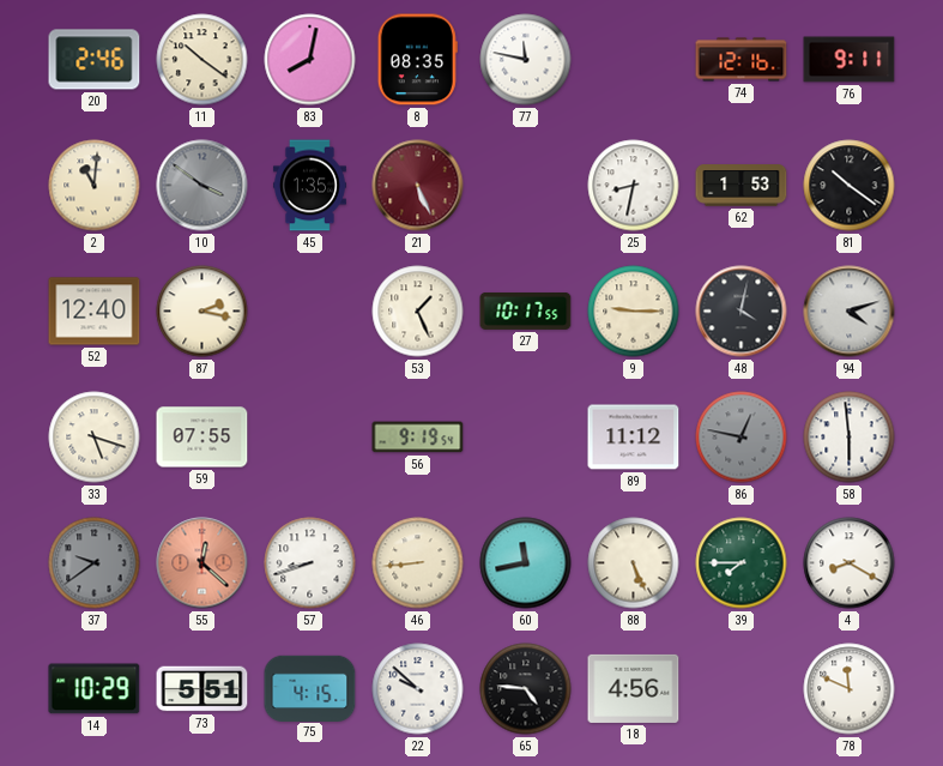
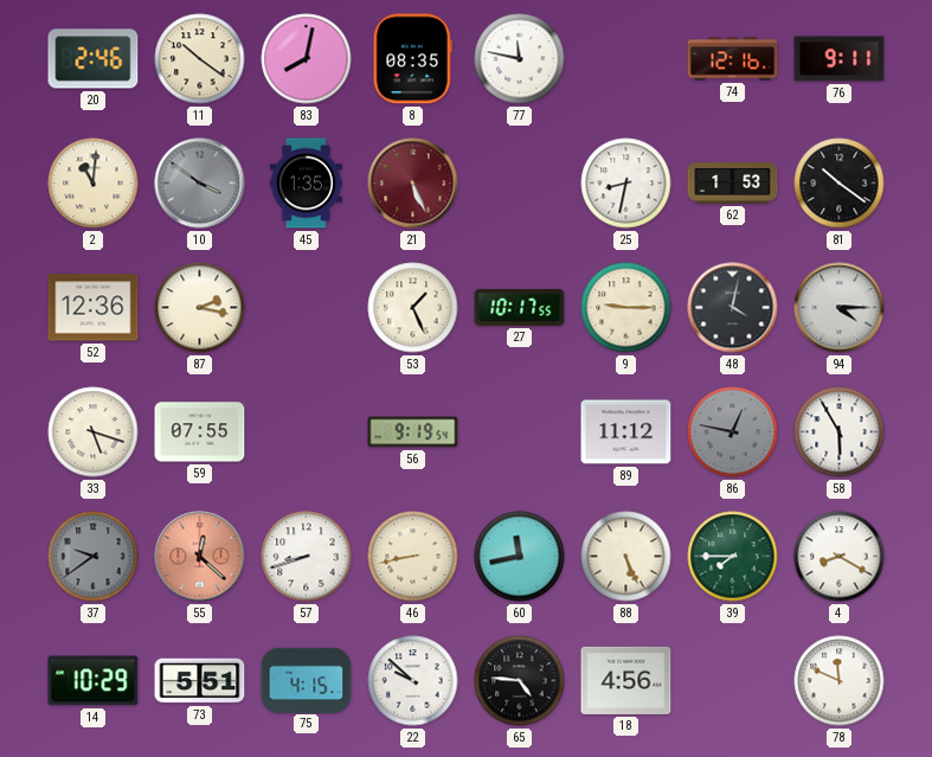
52: 12:40 -> 12:36 (94, 308)
94: 4:12 -> 4:15 (840, 308)
58: 5:59 -> 5:55 (840, 432)
46: 8:44 -> 8:43 (413, 557)
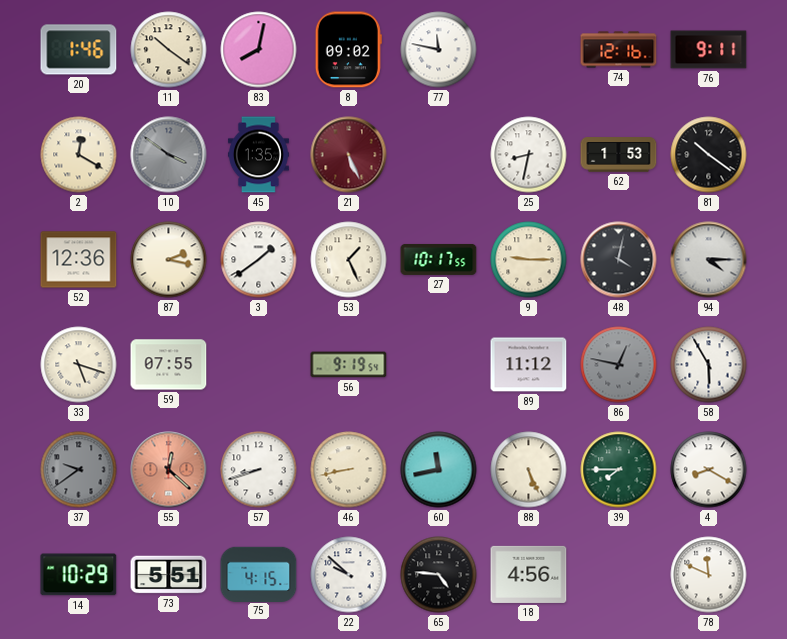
20: 2:46 -> 1:46 (79, 50)
8: 08:35 -> 09:02 (348, 50)
2: 11:01 -> 12:20 (79, 155)
3: none -> 1:39 (259, 260)
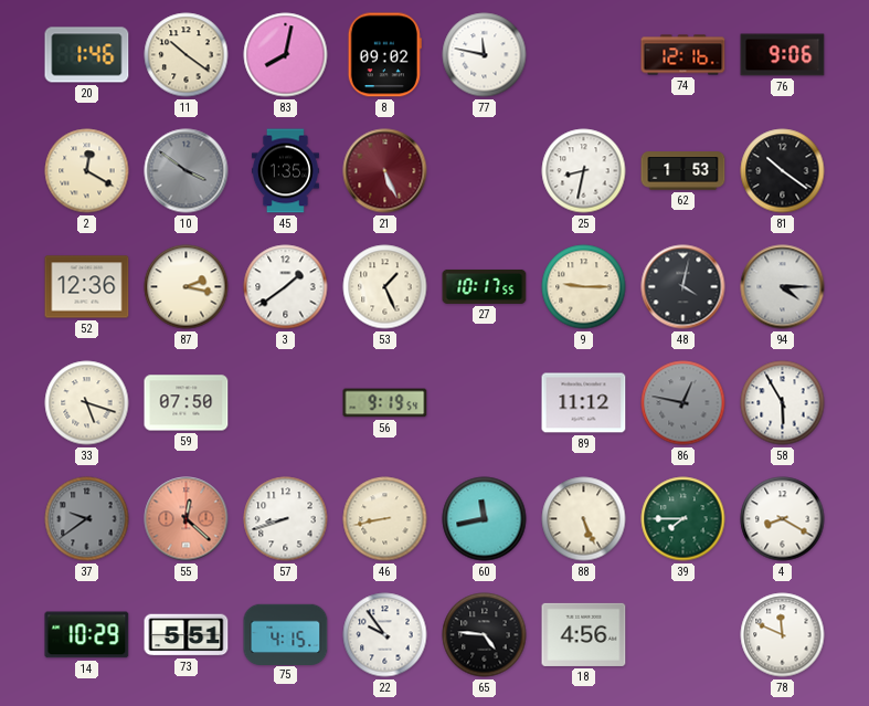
76: 9:11 -> 9:06 (783, 55)
59: 07:55 -> 07:50 (187, 403)
22: 9:52 -> 9:54 (385, 635)
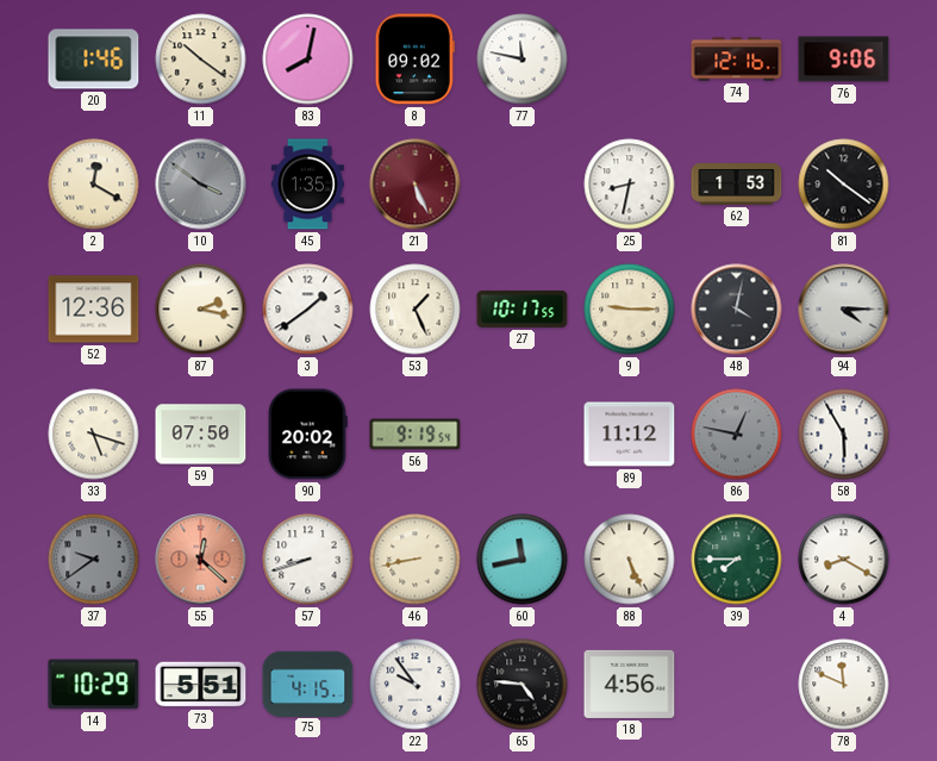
90: none -> 20:02 (307, 435)
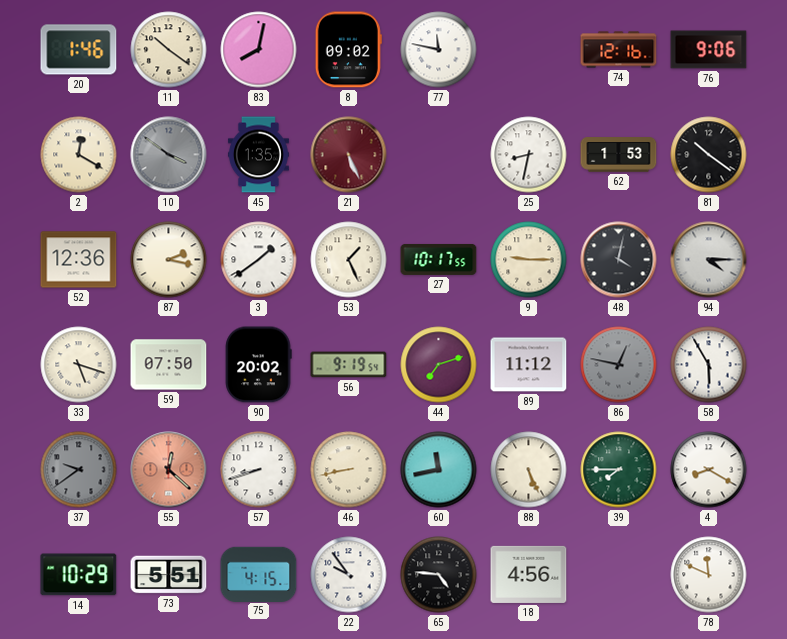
44: none -> 7:12 (439, 365)
